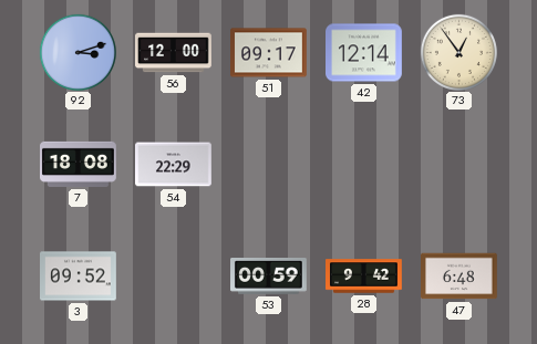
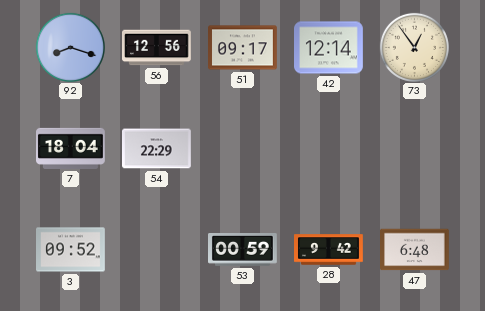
92: 3:12 -> 8:18 (70, 47)
56: 12:00 -> 12:56 (157, 48)
7: 18:08 -> 18:04 (71, 148)
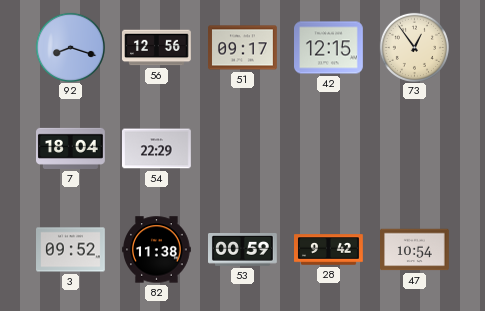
42: 12:14 -> 12:15 (329, 48)
82: none -> 11:38 (157, 250)
47: 6:48 -> 10:54 (415, 250)
